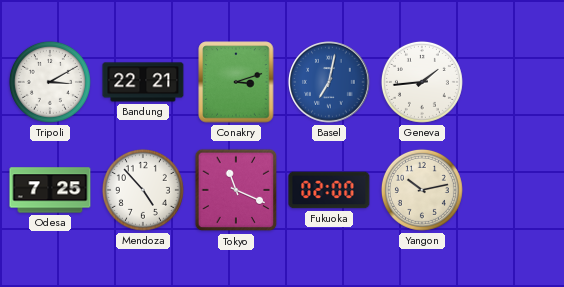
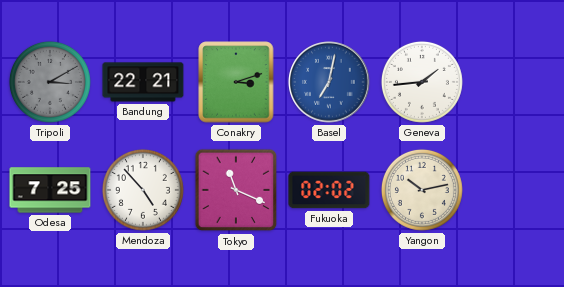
Tripoli dial: white -> grey (50, 82)
Fukuoka: 02:00 -> 02:02 (329, 190)
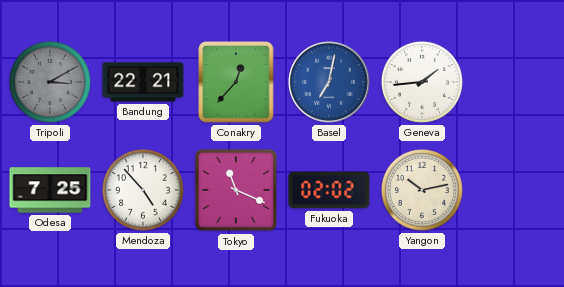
Conakry: 3:12 -> 12:37 (236, 82)
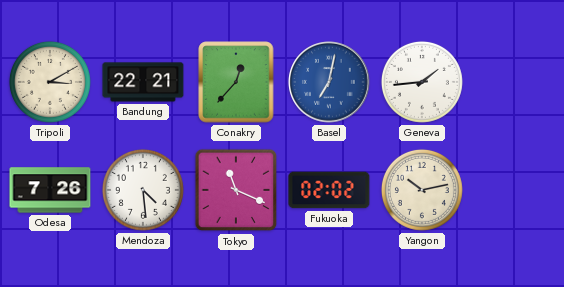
Tripoli dial: grey -> cream (50, 82)
Odesa: 7:25 -> 7:26 (50, 190)
Mendoza: 4:53 -> 4:29 (143, 190)
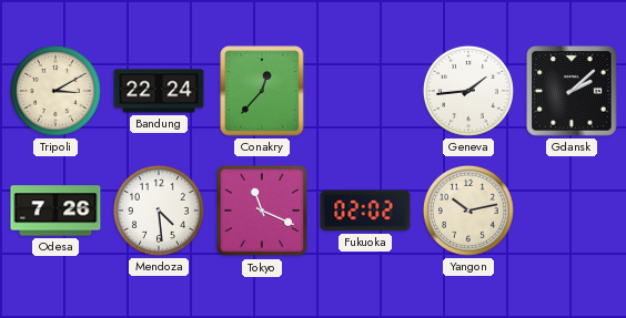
Bandung: 22:21 -> 22:24 (159, 91)
Basel: 7:02 -> none (329, 82)
Gdansk: none -> 2:08 (572, 91)
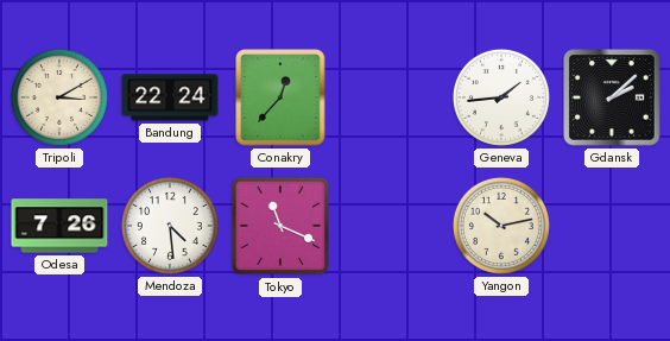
Fukuoka: 02:02 -> none (365, 211)
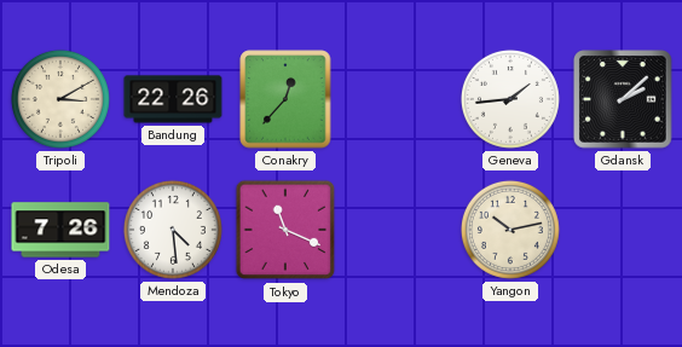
Bandung: 22:24 -> 22:26 (173, 99)
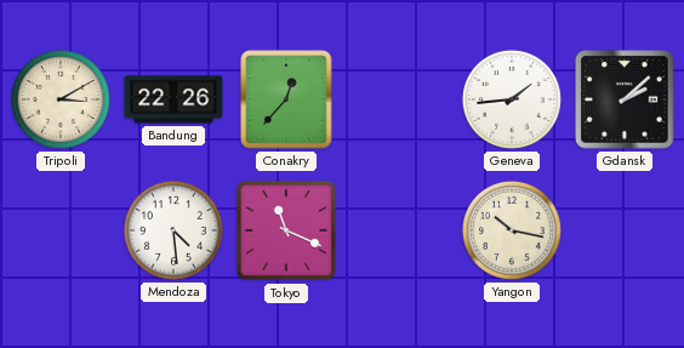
Odesa: 7:26 -> none (60, 230)
Yangon: 10:13 -> 10:17 (512, 230)
